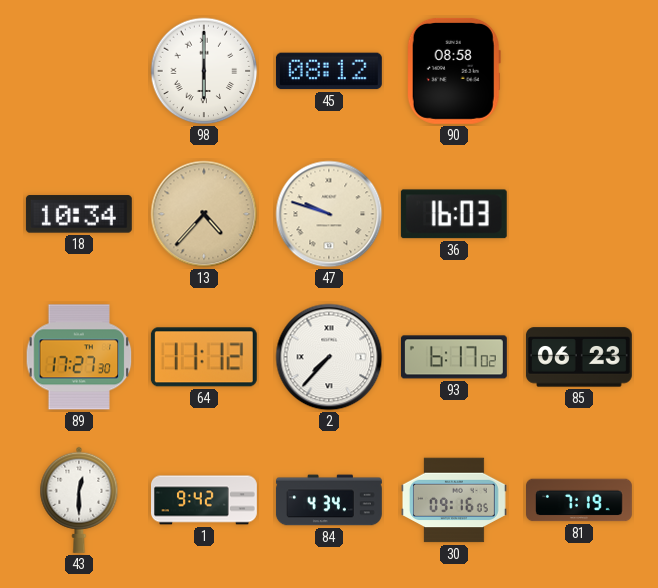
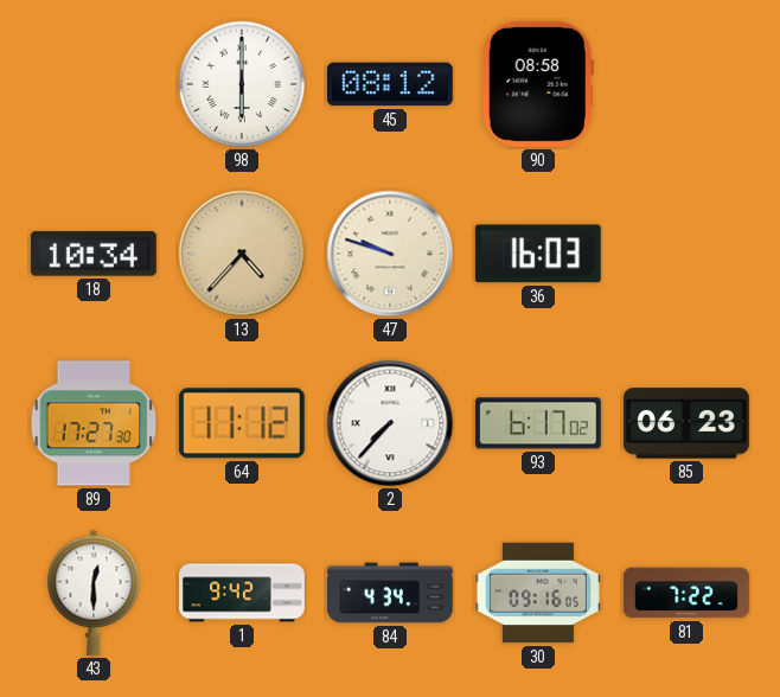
81: 7:19 -> 7:22 (688, 593)
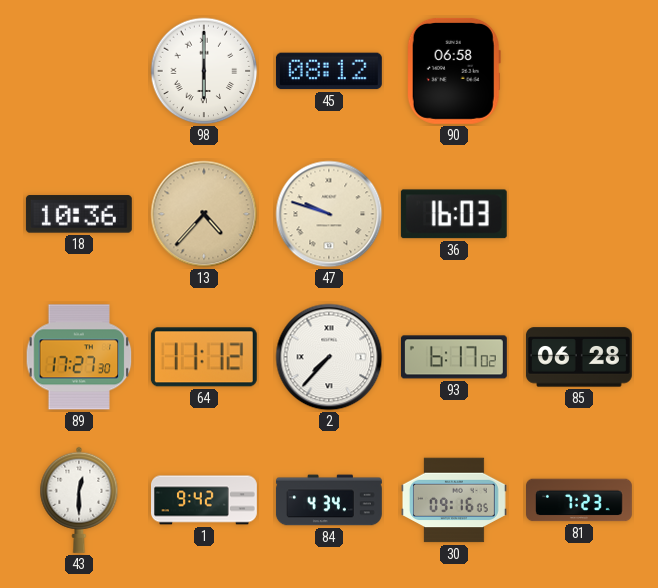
90: 08:58 -> 06:58 (454, 71)
18: 10:34 -> 10:36 (79, 214)
85: 06:23 -> 06:28 (579, 357)
81: 7:22 -> 7:23 (580, 500)
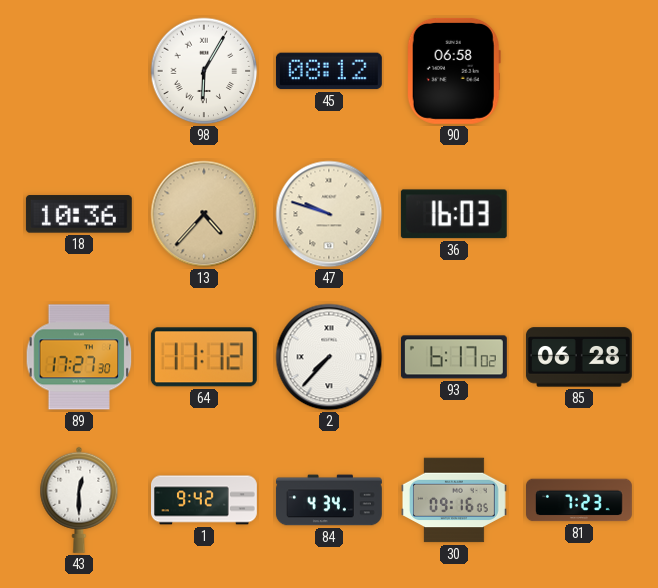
98: 6:00 -> 6:05 (204, 71)
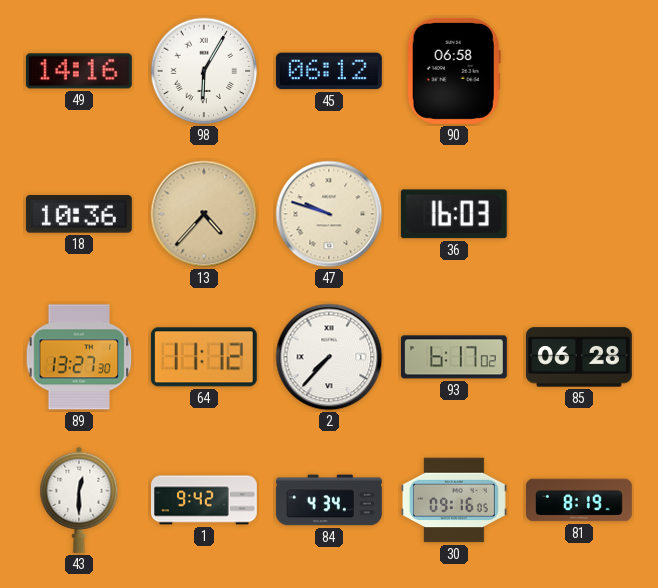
49: none -> 14:16 (79, 71)
45: 08:12 -> 06:12 (329, 71)
89: 17:27 -> 13:27 (79, 357)
81: 7:23 -> 8:19 (580, 500)
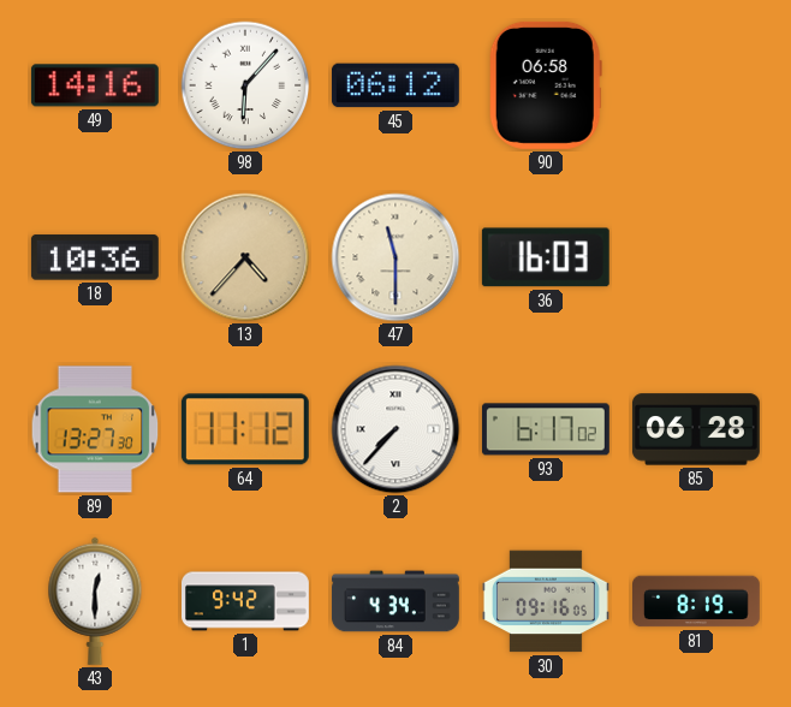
98: 6:05 -> 6:07 (245, 85)
47: 9:48 -> 11:30 (395, 257)
